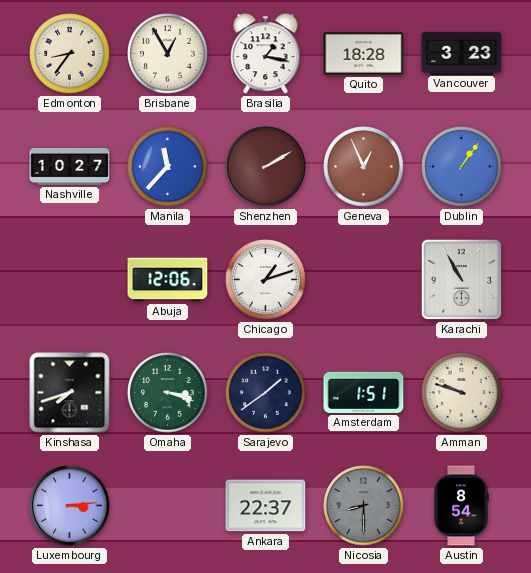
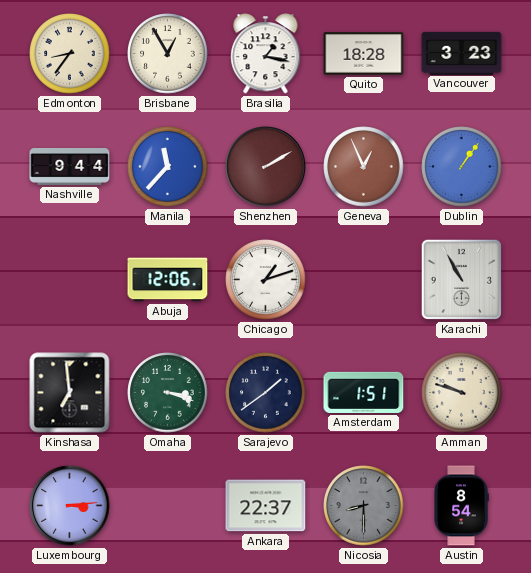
Nashville: 10:27 -> 9:44 (70, 167)
Kinshasa: 7:42 -> 6:59 (70, 393)
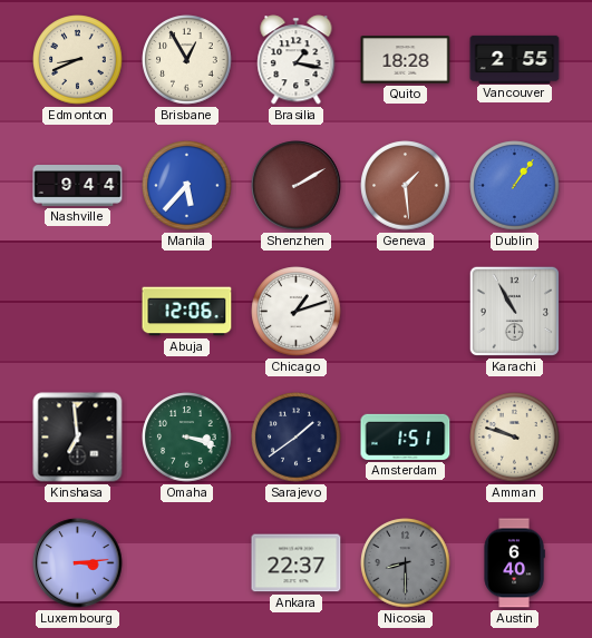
Edmonton: 8:36 -> 8:41 (78, 60)
Vancouver: 3:23 -> 2:55 (515, 59)
Manila: 11:37 -> 5:37 (187, 186)
Geneva: 12:56 -> 1:29 (406, 186)
Austin: 8:54 -> 6:40 (514, 563)
